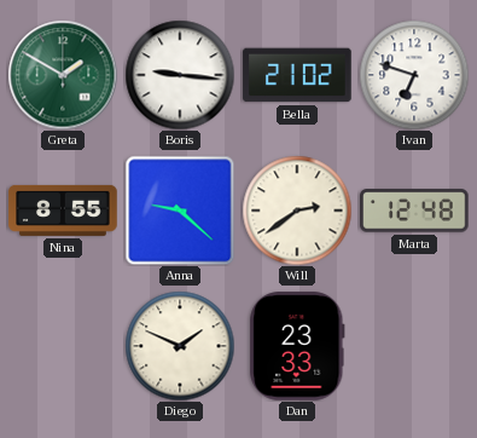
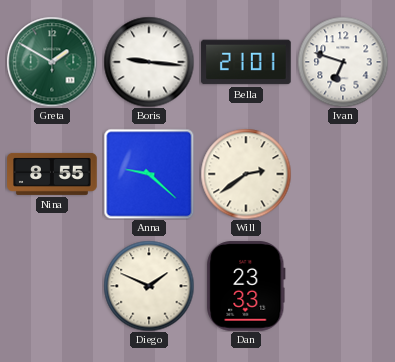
Bella: 21:02 -> 21:01 (246, 62)
Marta: 12:48 -> none (415, 211)
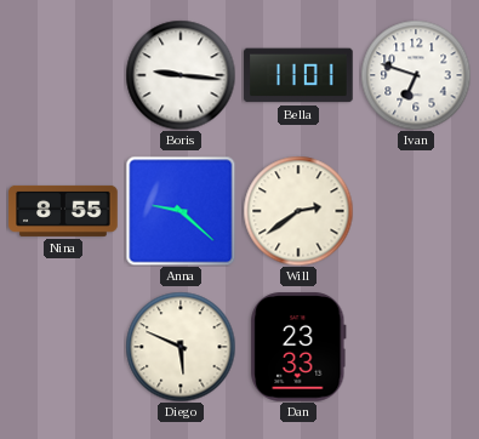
Greta: 1:50 -> none (52, 62)
Bella: 21:01 -> 11:01 (298, 75)
Diego: 1:49 -> 5:49 (181, 347)
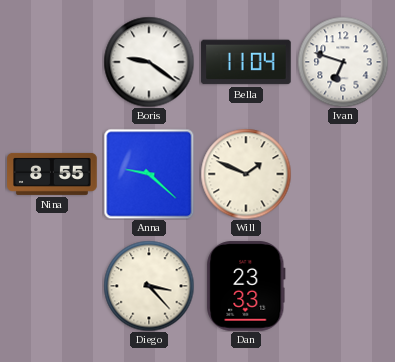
Boris: 9:16 -> 9:21 (149, 62)
Bella: 11:01 -> 11:04 (246, 62)
Will: 2:39 -> 1:49 (246, 174)
Diego: 5:49 -> 3:23 (149, 286)
